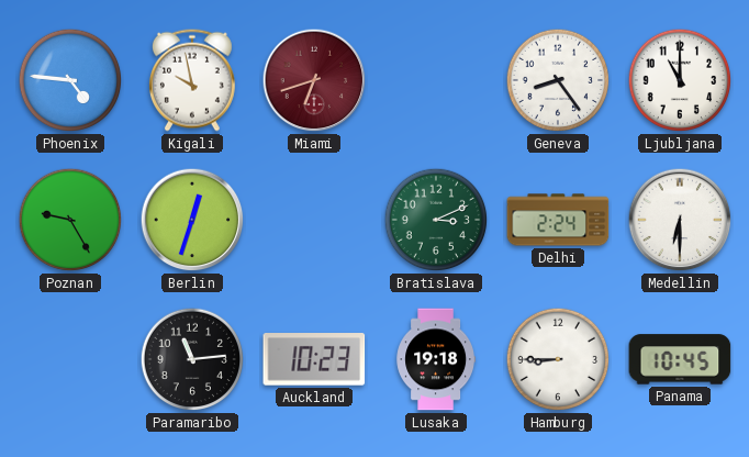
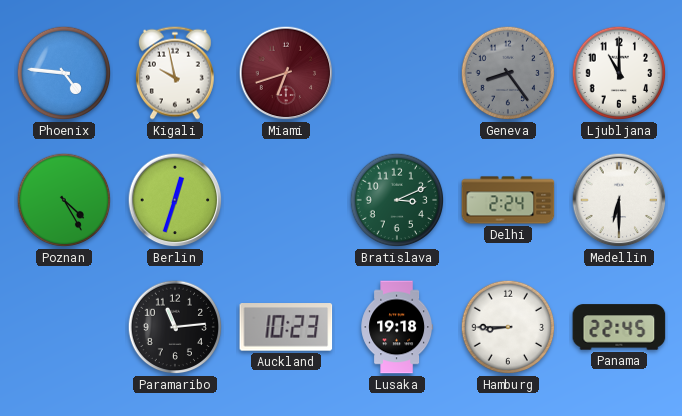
Geneva dial: white -> grey (508, 73)
Poznan: 9:25 -> 4:25 (64, 200)
Panama: 10:45 -> 22:45 (619, 327)
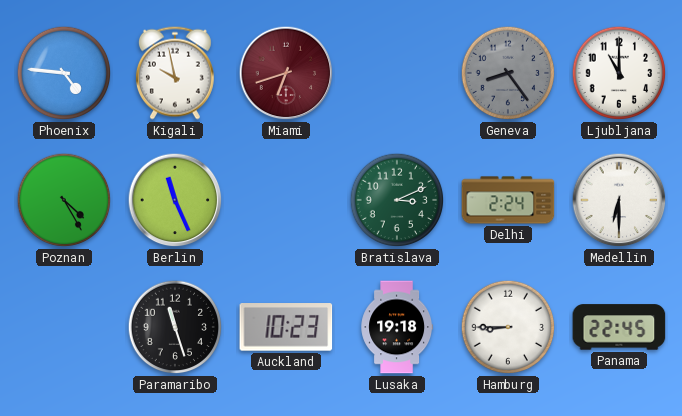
Berlin: 12:33 -> 11:26 (175, 200)
Paramaribo: 11:14 -> 11:27 (175, 327)
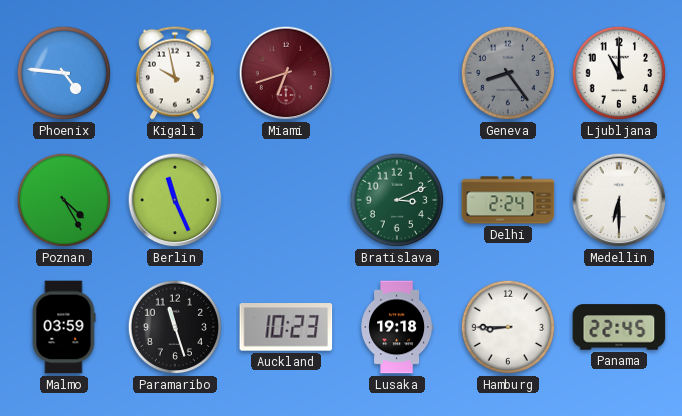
Malmo: none -> 03:59 (64, 327)
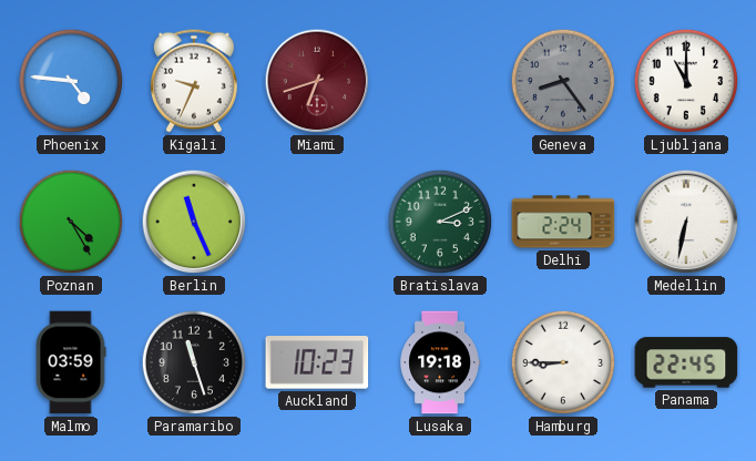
Kigali: 9:58 -> 9:34 (194, 81)
Medellin: 6:30 -> 6:32 (686, 222)
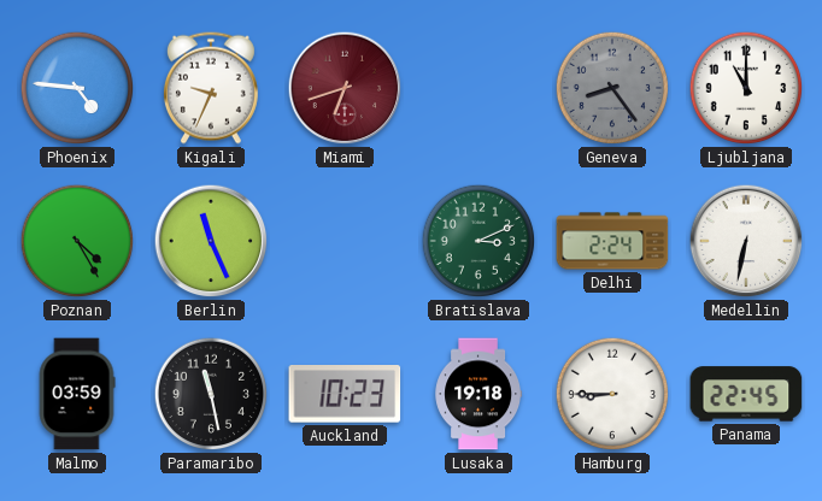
Paramaribo: 11:27 -> 11:28 (211, 394)
